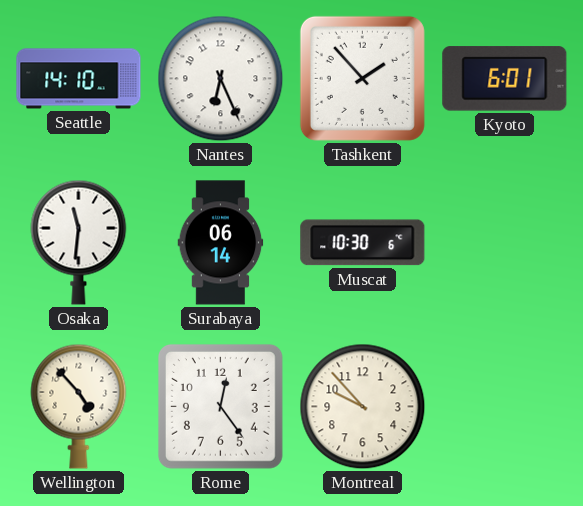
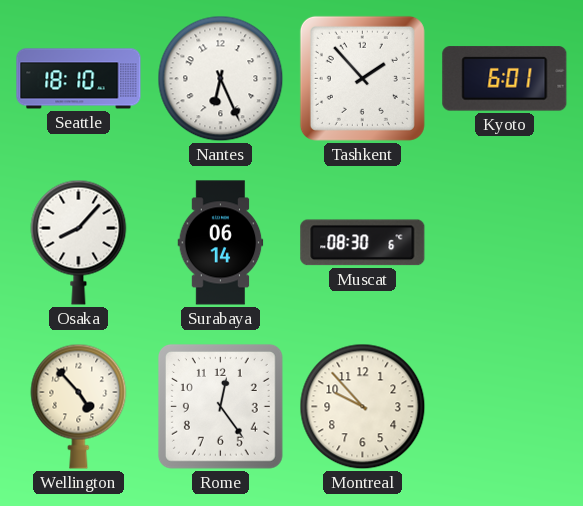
Seattle: 14:10 -> 18:10 (79, 79)
Osaka: 11:31 -> 8:07 (79, 242)
Muscat: 10:30 -> 08:30 (363, 243)
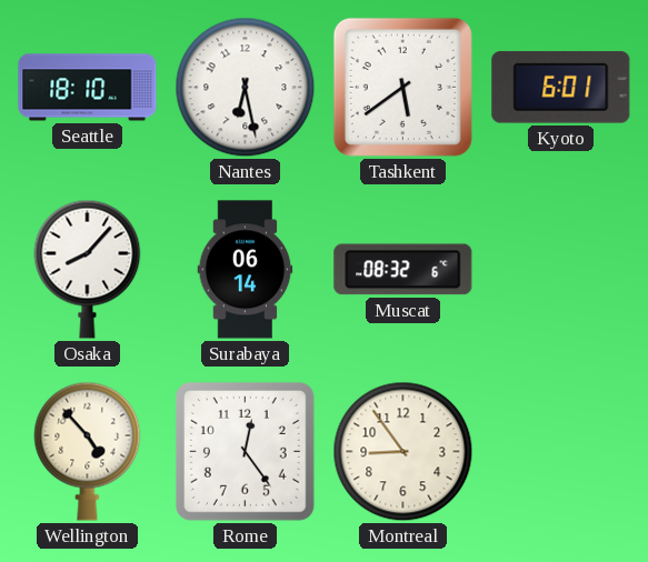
Nantes: 6:26 -> 6:28 (246, 88)
Tashkent: 1:53 -> 5:39 (402, 87)
Muscat: 08:30 -> 08:32 (403, 270)
Montreal: 9:53 -> 8:54 (403, 452)
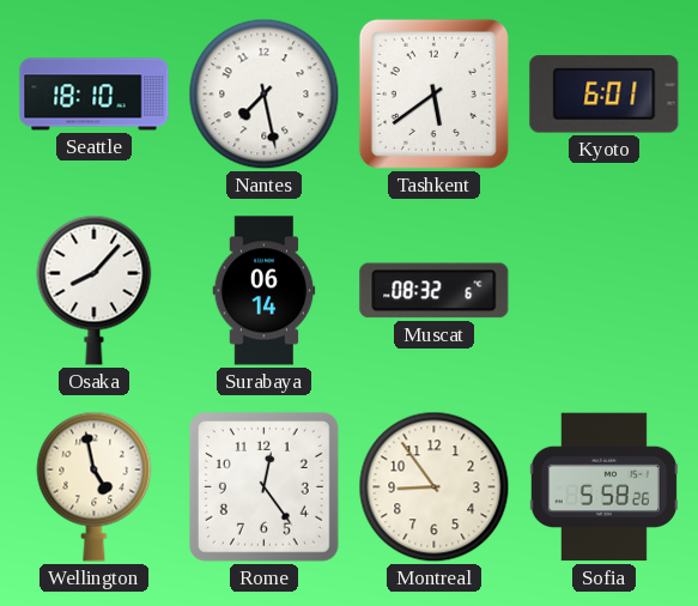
Nantes: 6:28 -> 7:28 (265, 95)
Wellington: 4:53 -> 4:58 (95, 486)
Sofia: none -> 5:58 (603, 487)
